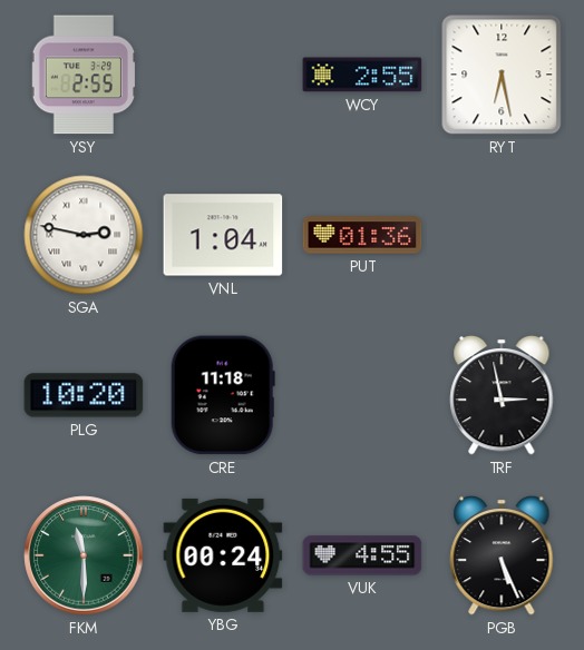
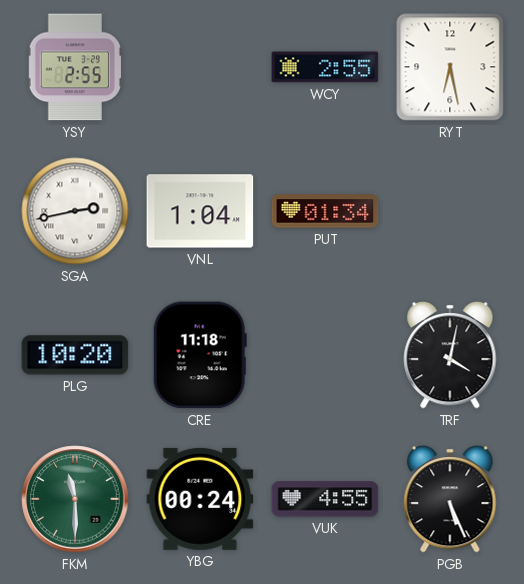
SGA: 2:47 -> 2:43 (75, 211)
PUT: 01:36 -> 01:34 (325, 211)
TRF: 2:58 -> 4:02 (450, 355)
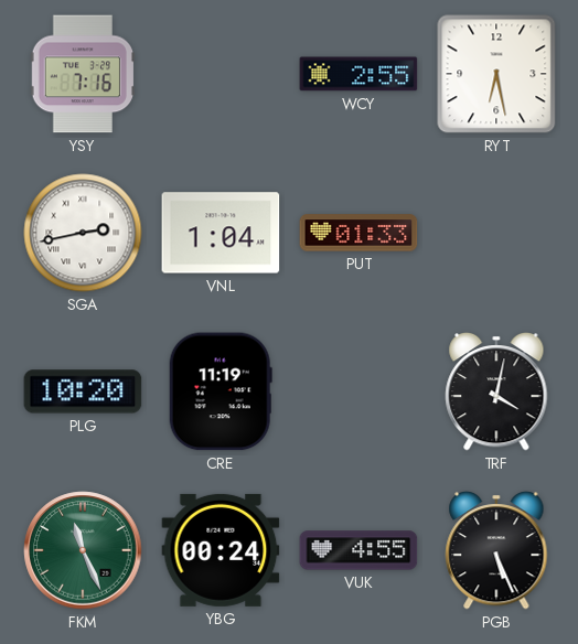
YSY: 2:55 -> 7:16 (83, 74)
PUT: 01:34 -> 01:33 (358, 233)
CRE: 11:18 -> 11:19 (221, 391)
FKM: 11:30 -> 11:26 (83, 550)
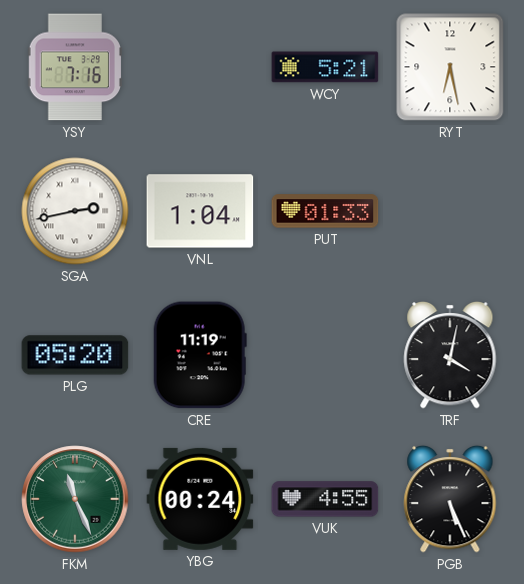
WCY: 2:55 -> 5:21 (325, 67)
PLG: 10:20 -> 05:20 (75, 355)
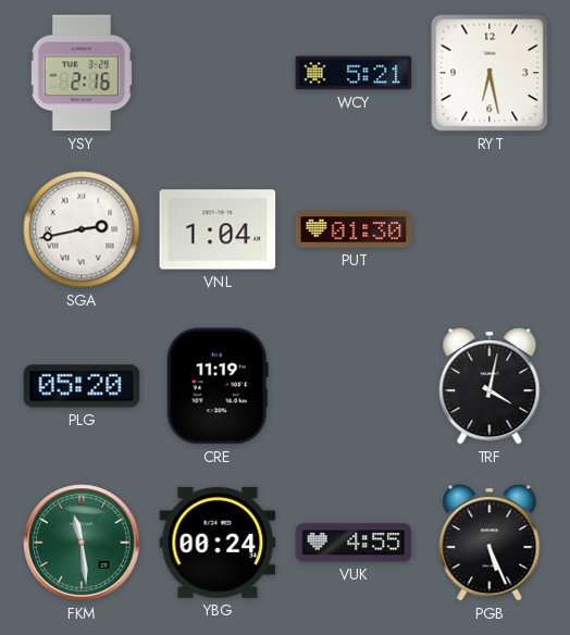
YSY: 7:16 -> 2:16 (82, 73)
PUT: 01:33 -> 01:30 (354, 229)
FKM: 11:26 -> 11:29 (82, 543)
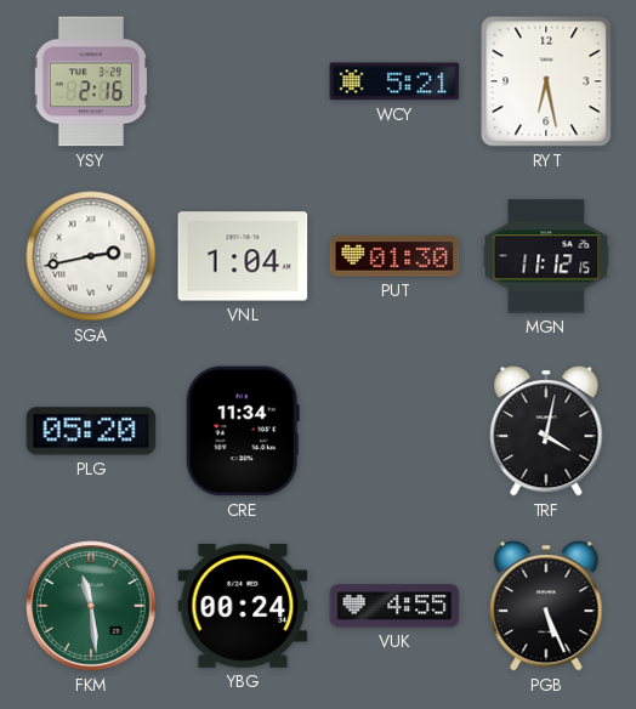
MGN: none -> 11:12 (546, 256)
CRE: 11:19 -> 11:34 (243, 431)
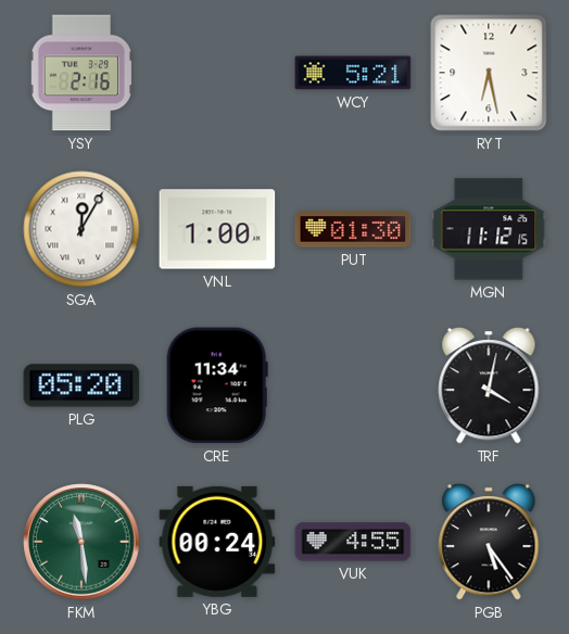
SGA: 2:43 -> 12:05 (81, 229)
VNL: 1:04 -> 1:00 (217, 229)
PGB: 5:26 -> 5:24 (489, 542)
